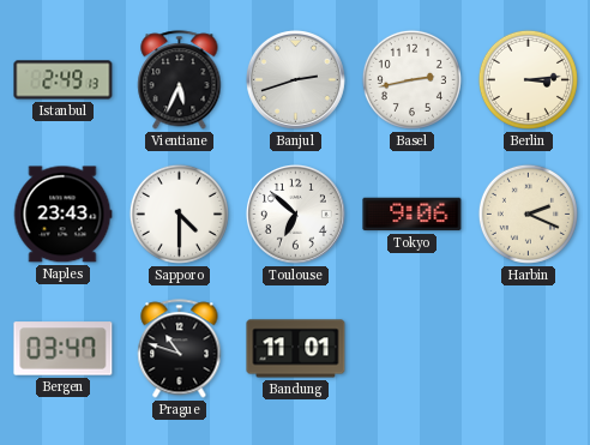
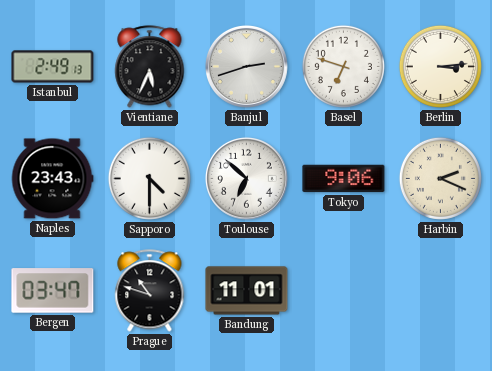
Basel: 2:43 -> 6:48 (343, 66)
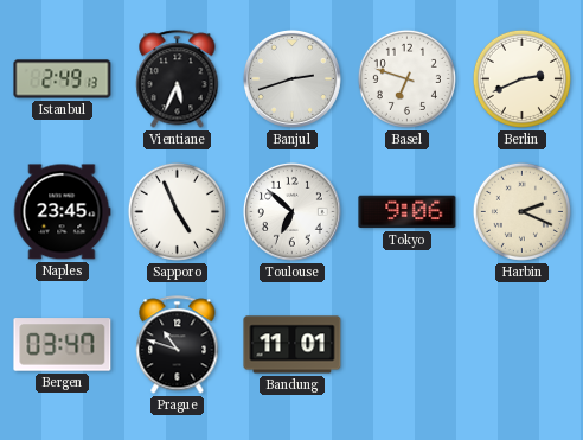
Berlin: 3:14 -> 2:41 (521, 78)
Naples: 23:43 -> 23:45 (62, 212)
Sapporo: 4:30 -> 4:56 (177, 211)
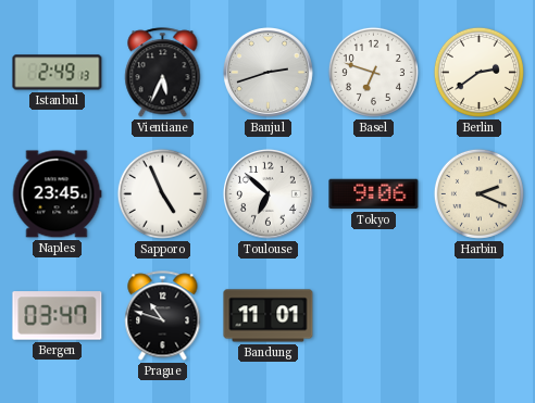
Berlin: 2:41 -> 2:39 (478, 72)
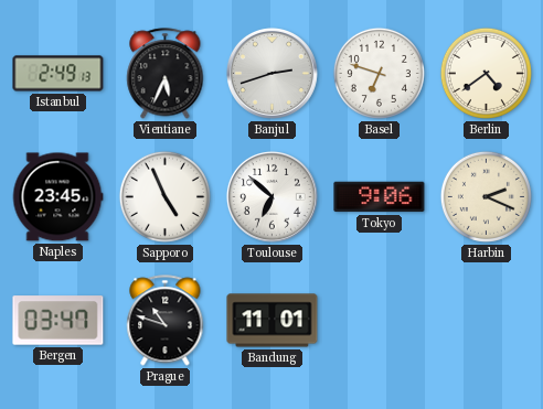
Berlin: 2:39 -> 4:39 (486, 73)
